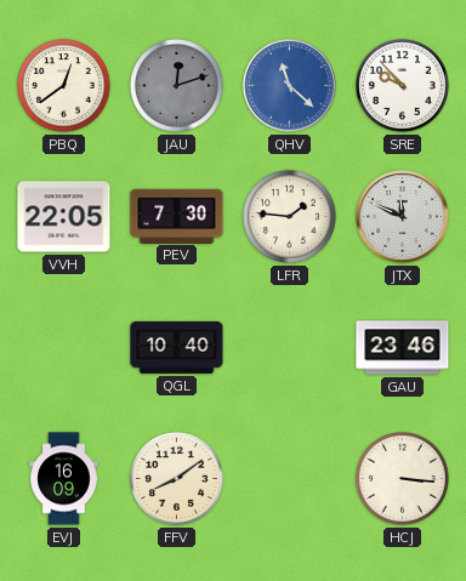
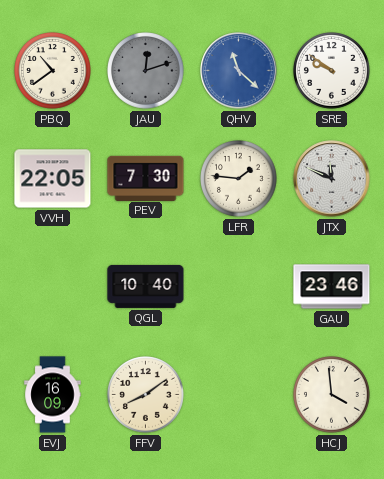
PBQ: 12:39 -> 10:39 (53, 71)
SRE: 9:53 -> 9:51 (332, 71)
HCJ: 3:16 -> 3:59 (332, 395)
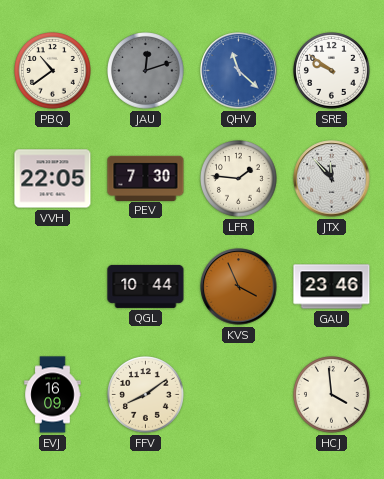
JTX: 11:49 -> 11:53 (332, 179)
QGL: 10:40 -> 10:44 (146, 286)
KVS: none -> 3:56 (239, 287)
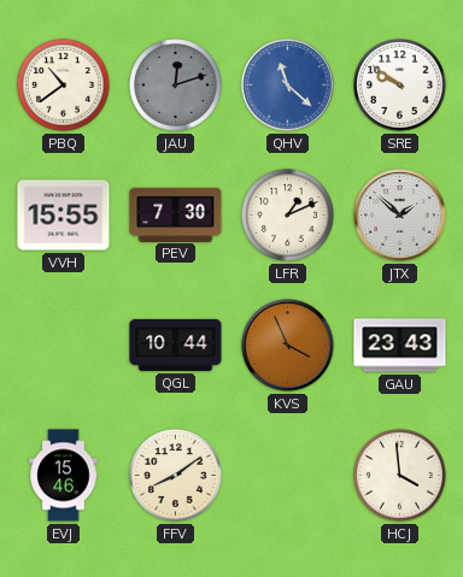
VVH: 22:05 -> 15:55 (64, 216)
LFR: 1:46 -> 1:11 (288, 216)
JTX: 11:53 -> 1:52 (400, 216)
GAU: 23:46 -> 23:43 (400, 346)
EVJ: 16:09 -> 15:46 (64, 476)
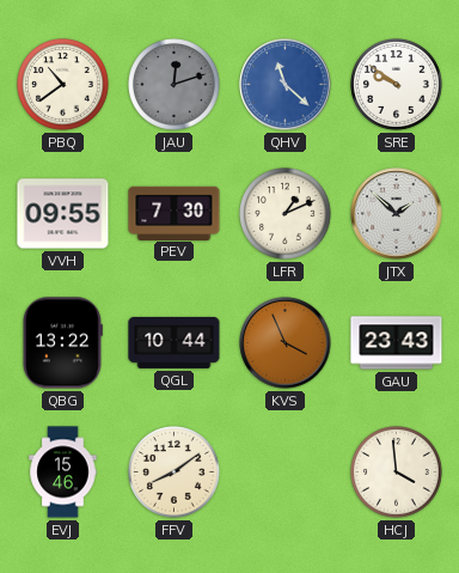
VVH: 15:55 -> 09:55 (63, 214)
QBG: none -> 13:22 (62, 343)
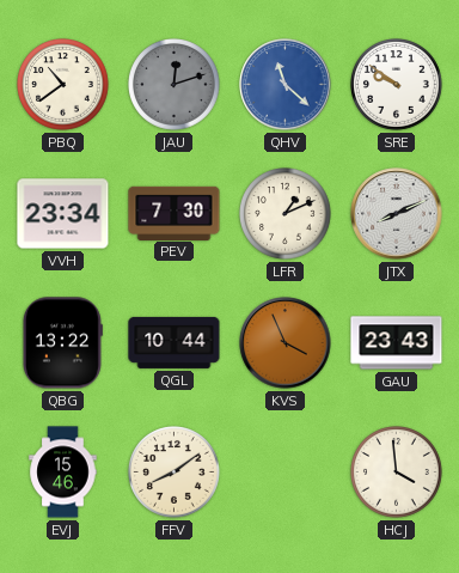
VVH: 09:55 -> 23:34 (63, 214)
JTX: 1:52 -> 8:11 (397, 214)
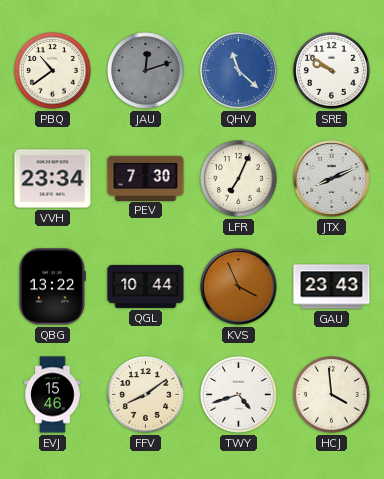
LFR: 1:11 -> 7:04 (239, 179)
TWY: none -> 4:42 (239, 395)
